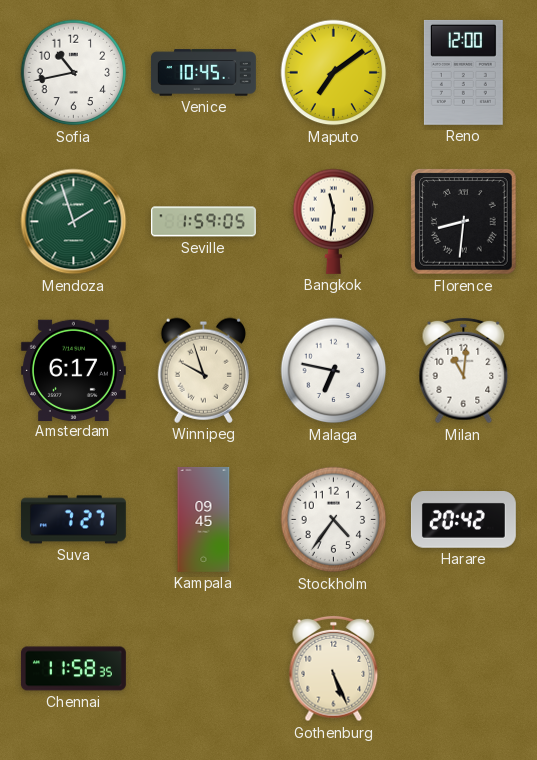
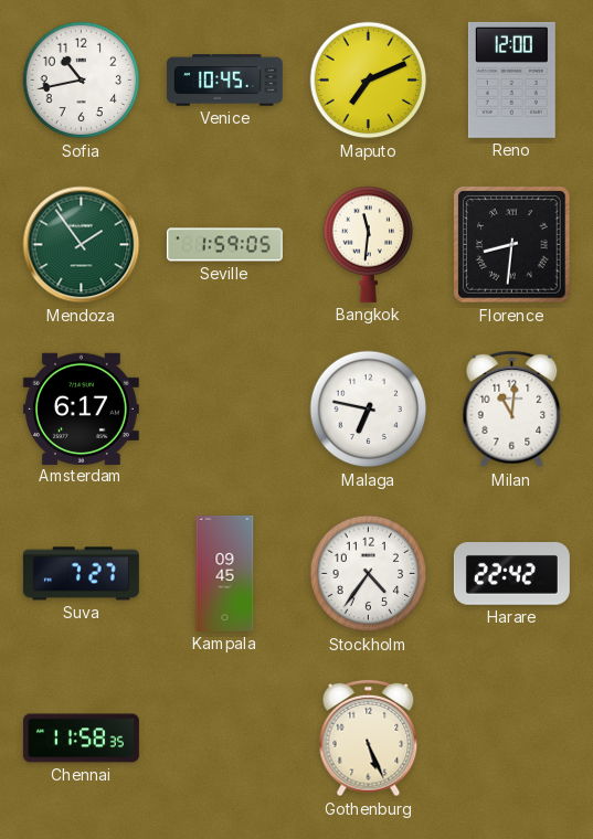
Maputo: 7:09 -> 7:11 (369, 81)
Mendoza: 1:57 -> 1:54 (82, 245)
Winnipeg: 9:57 -> none (203, 370)
Harare: 20:42 -> 22:42 (511, 574)
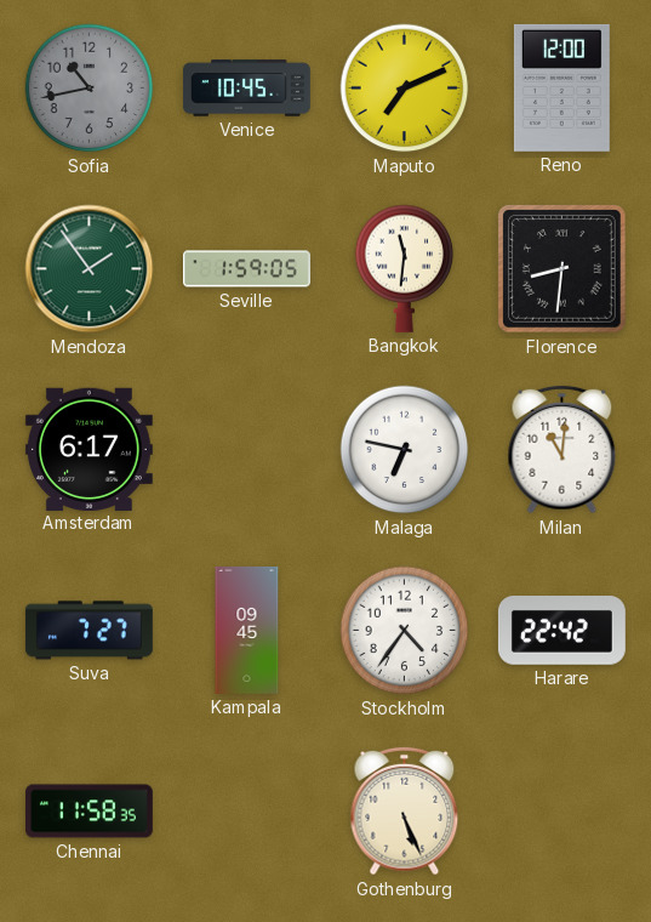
Sofia dial: white -> grey (90, 89)
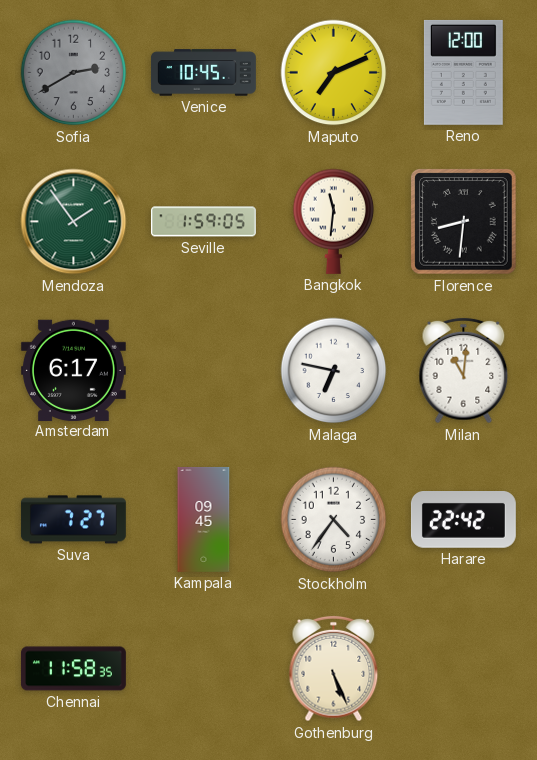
Sofia: 10:43 -> 2:40 (74, 73)
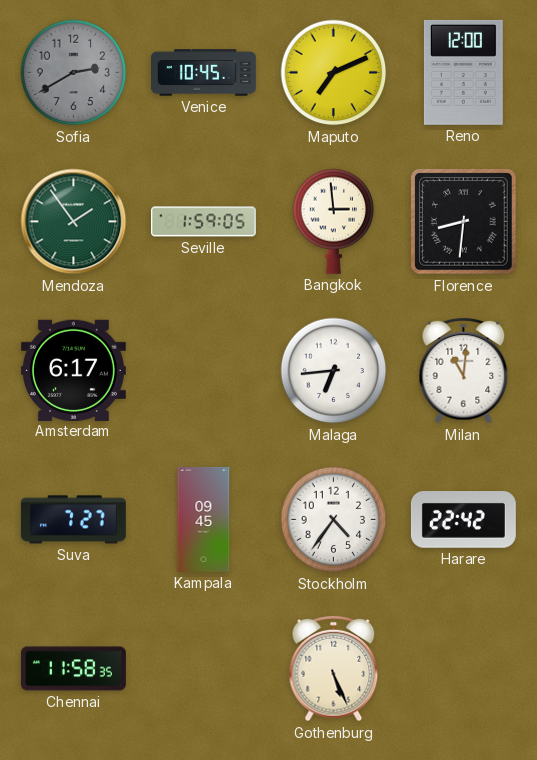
Bangkok: 11:31 -> 2:59 (334, 221)
Malaga: 6:47 -> 6:44 (334, 371)
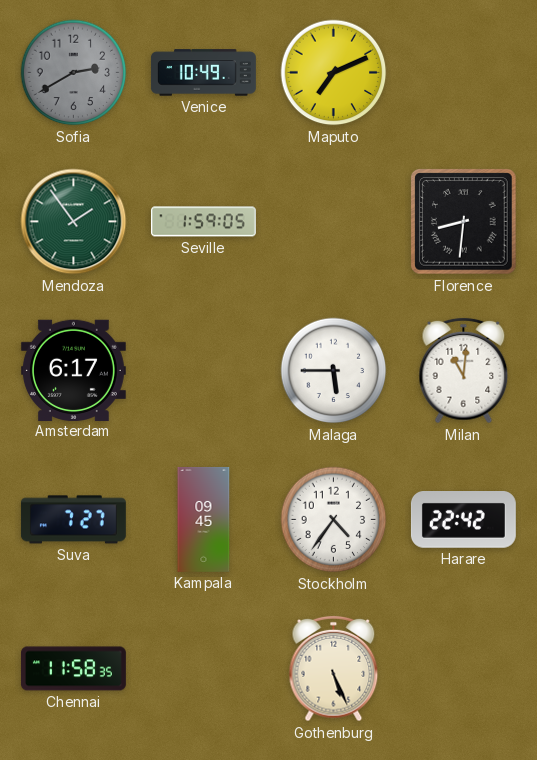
Venice: 10:45 -> 10:49 (203, 73)
Reno: 12:00 -> none (463, 72)
Bangkok: 2:59 -> none (334, 221)
Malaga: 6:44 -> 5:45 (334, 371)
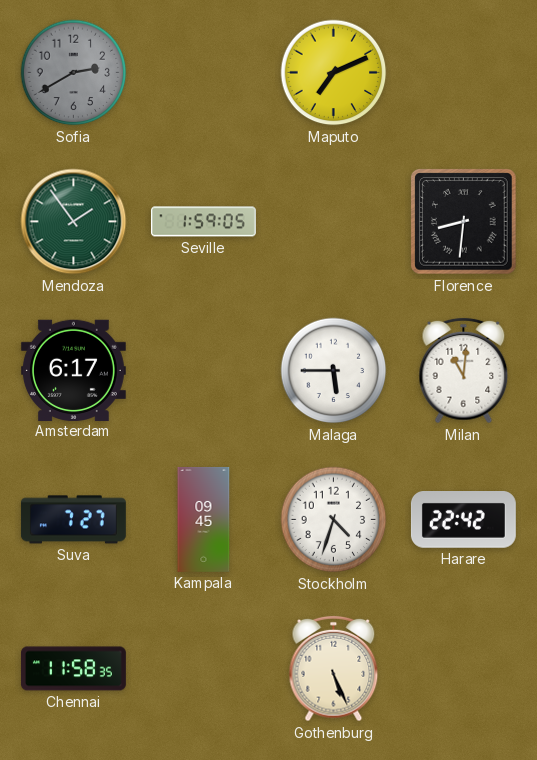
Venice: 10:49 -> none (203, 73)
Stockholm: 4:36 -> 4:33 (334, 520)
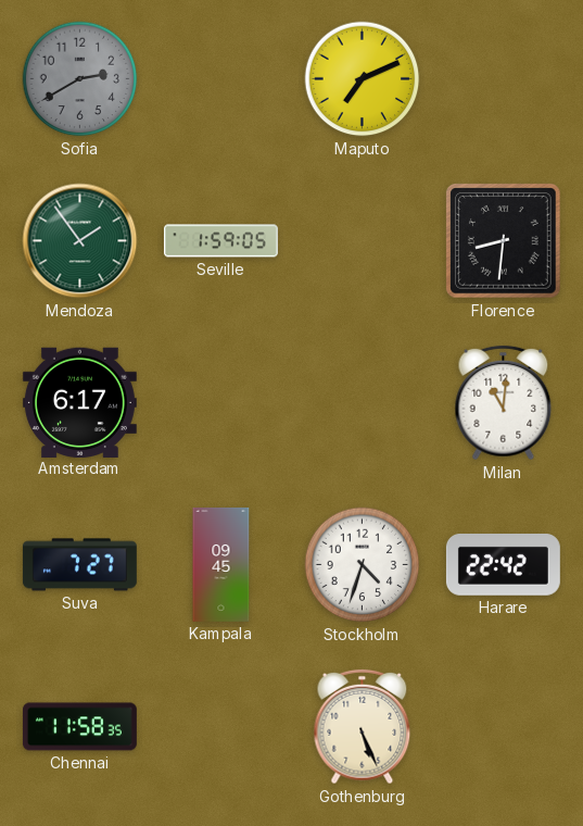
Malaga: 5:45 -> none (334, 371)
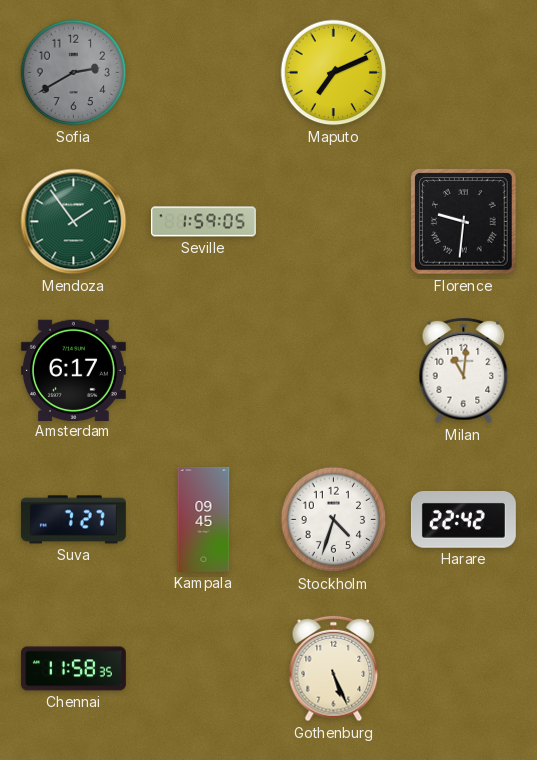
Florence: 8:31 -> 9:31 (464, 222)
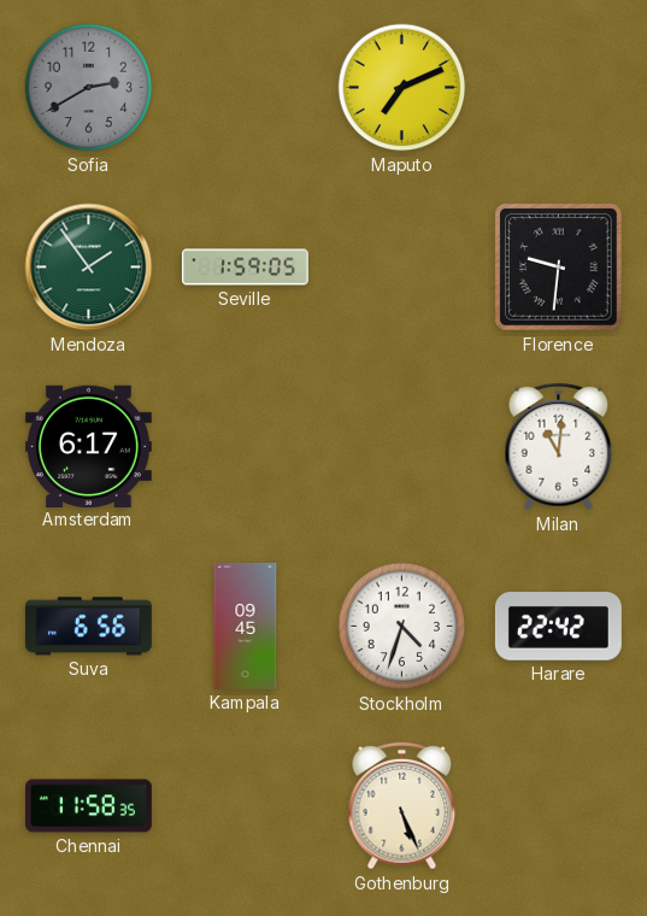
Suva: 7:27 -> 6:56 (88, 627)
